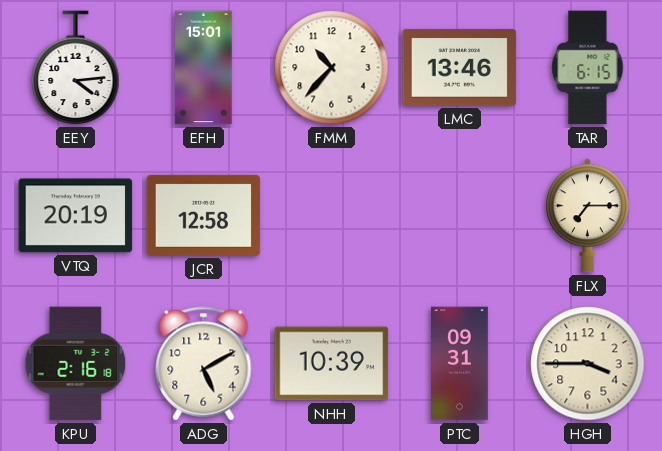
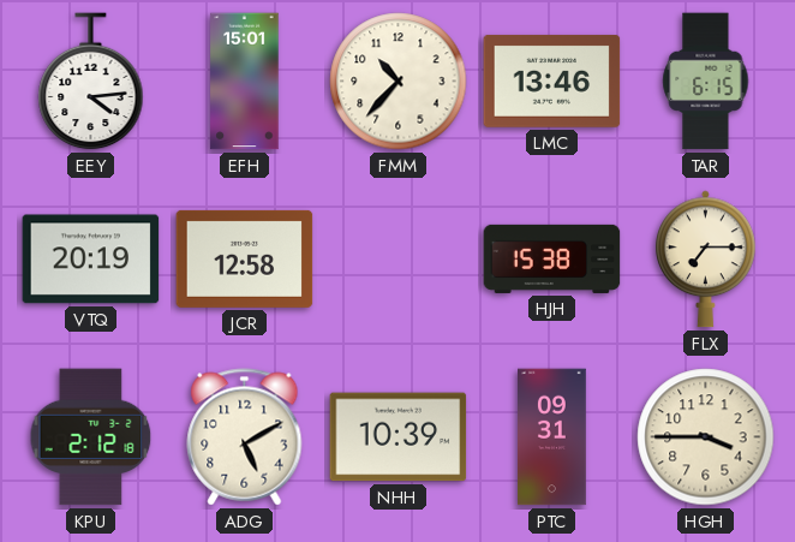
HJH: none -> 15:38 (552, 258)
KPU: 2:16 -> 2:12 (91, 437)
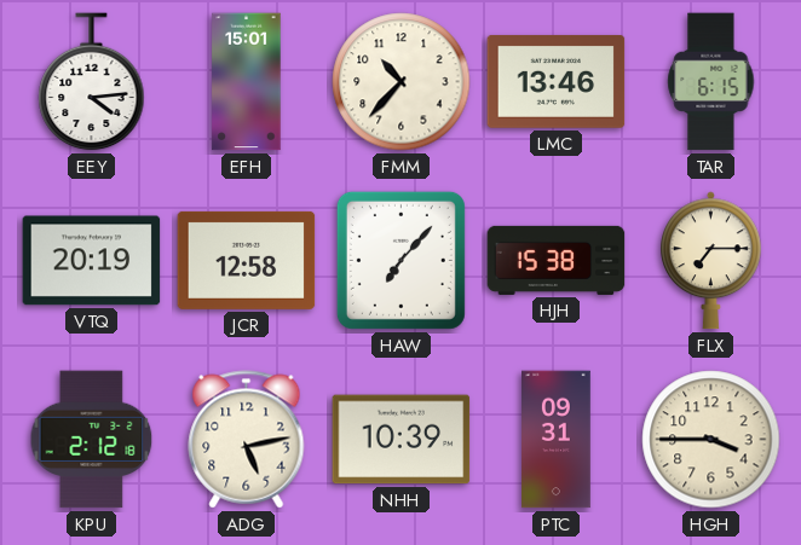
HAW: none -> 7:07 (400, 260)
ADG: 5:10 -> 5:13 (247, 440)
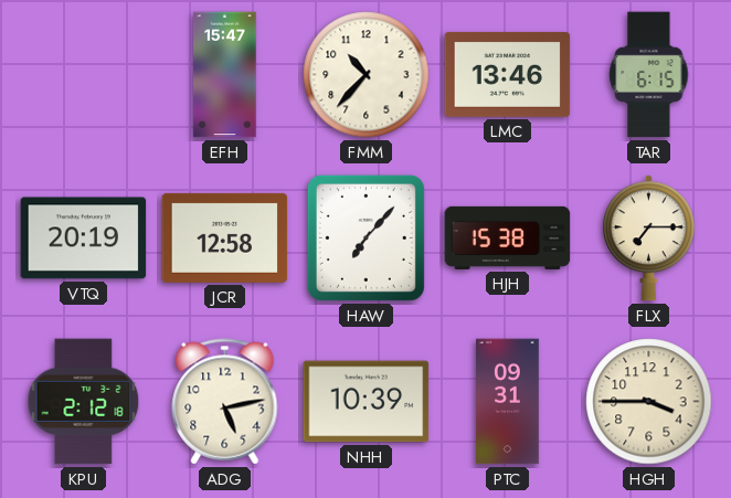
EEY: 4:14 -> none (92, 82)
EFH: 15:01 -> 15:47 (225, 75)
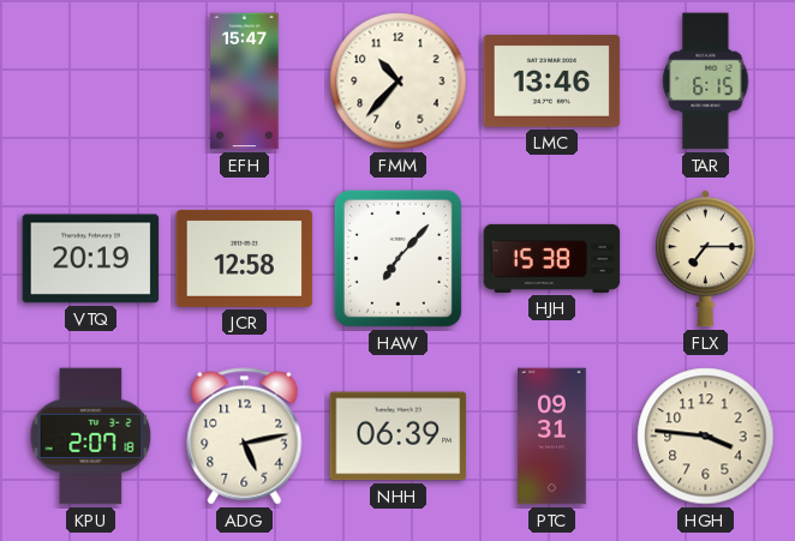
KPU: 2:12 -> 2:07 (91, 437)
NHH: 10:39 -> 06:39 (399, 437)
HGH: 3:45 -> 3:46 (706, 437)
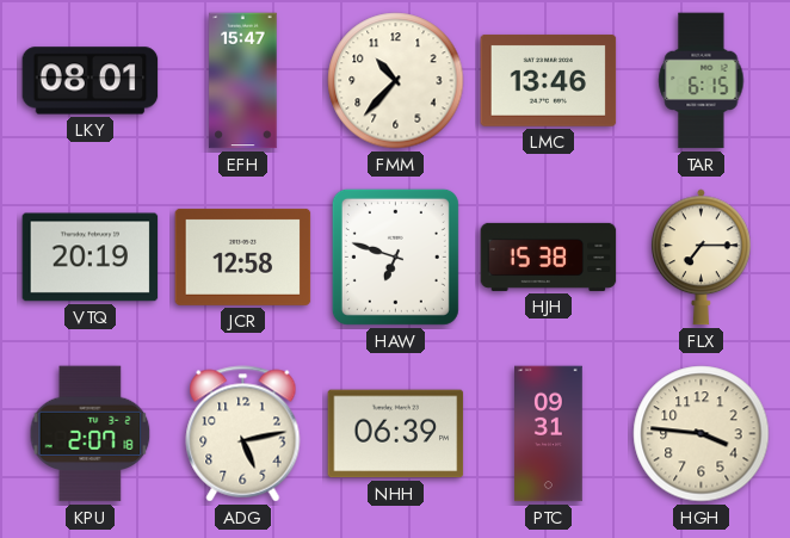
LKY: none -> 08:01 (91, 81)
HAW: 7:07 -> 6:48 (395, 256)
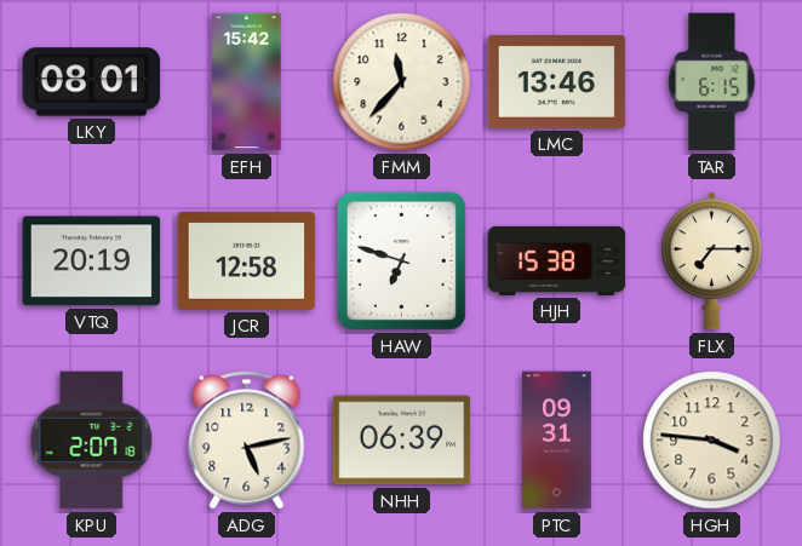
EFH: 15:47 -> 15:42 (247, 82)
FMM: 10:37 -> 11:37 (402, 82)
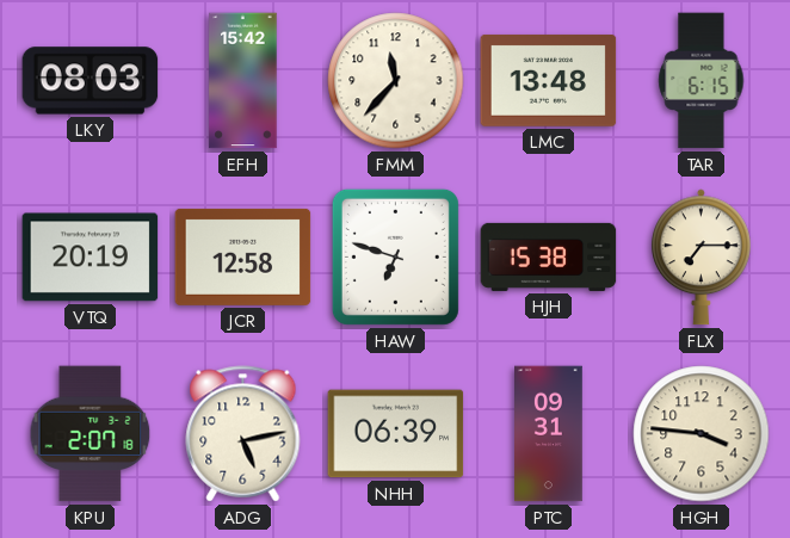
LKY: 08:01 -> 08:03 (91, 81)
LMC: 13:46 -> 13:48 (549, 80)
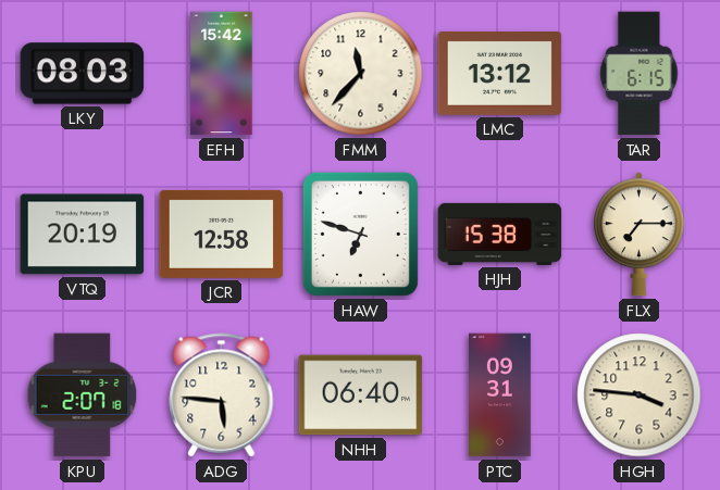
LMC: 13:48 -> 13:12 (500, 73)
ADG: 5:13 -> 5:46 (222, 395)
NHH: 06:39 -> 06:40 (361, 395)
